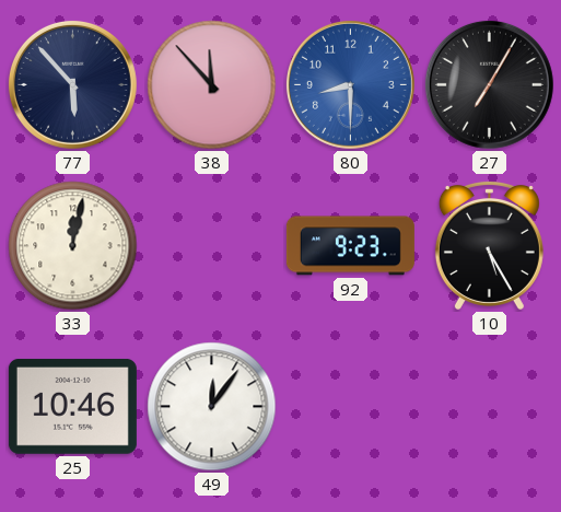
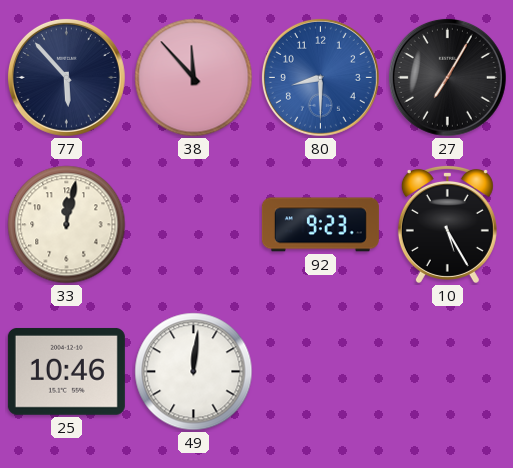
49: 12:06 -> 12:01 (194, 372)
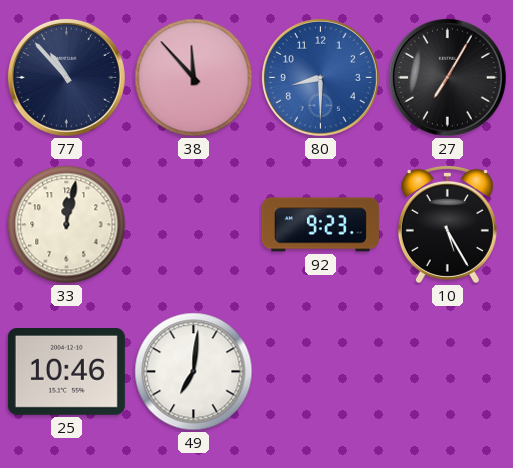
77: 5:53 -> 10:53 (66, 77)
49: 12:01 -> 7:01 (194, 372)
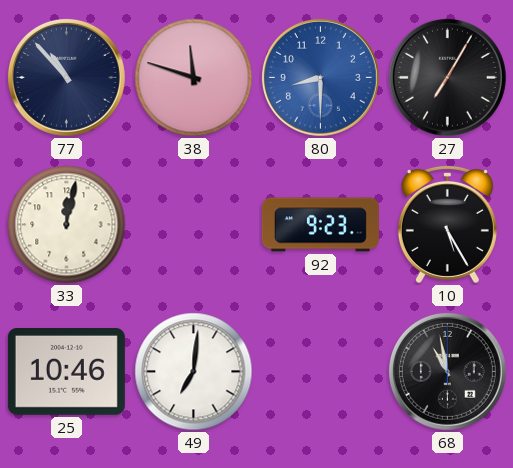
38: 11:53 -> 11:48 (194, 78)
68: none -> 10:58 (447, 371)
